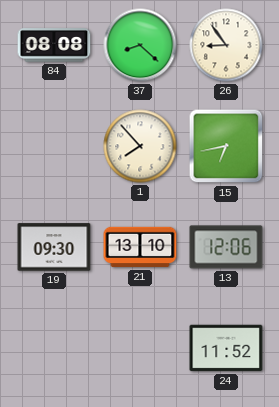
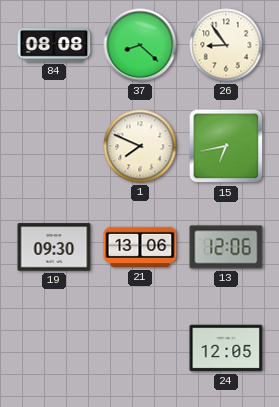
1: 7:53 -> 7:49 (140, 146)
21: 13:10 -> 13:06 (140, 247)
24: 11:52 -> 12:05 (226, 348)
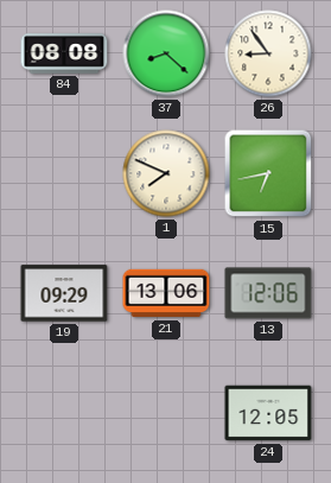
19: 09:30 -> 09:29 (64, 293)
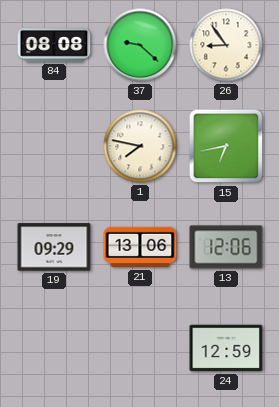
37: 8:22 -> 9:22 (140, 45)
1: 7:49 -> 7:47 (140, 146)
24: 12:05 -> 12:59 (226, 348)
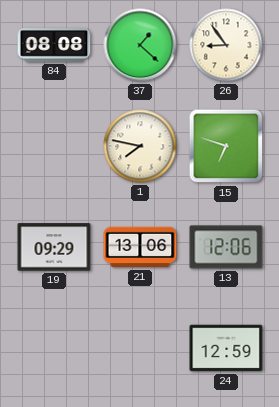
37: 9:22 -> 1:22 (140, 45)
15: 6:43 -> 6:48 (226, 146)
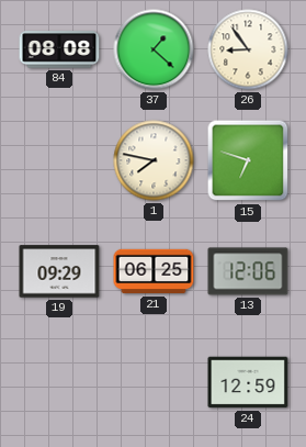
21: 13:06 -> 06:25 (154, 271)
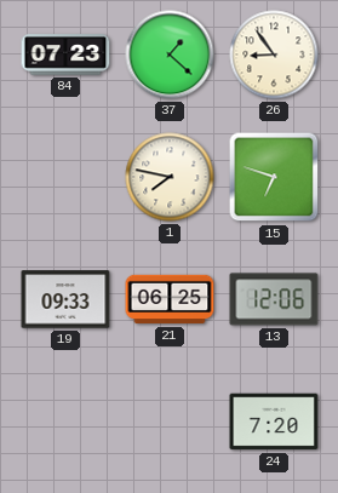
84: 08:08 -> 07:23 (65, 55)
19: 09:29 -> 09:33 (65, 299)
24: 12:59 -> 7:20 (274, 422)
